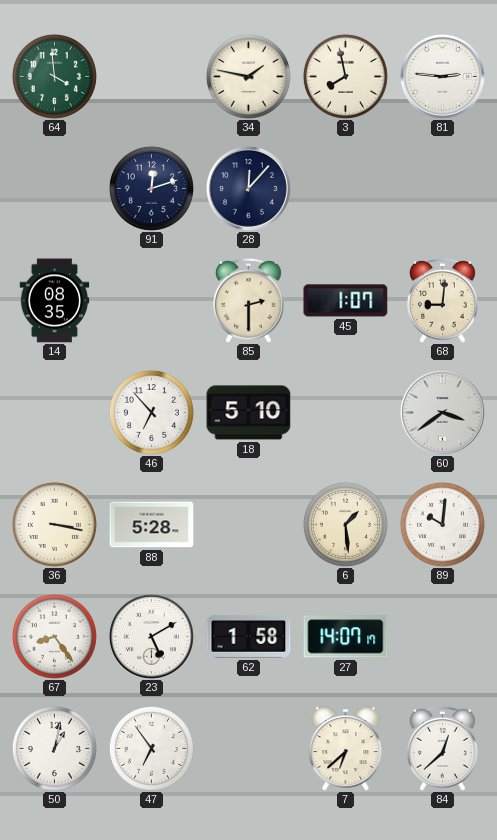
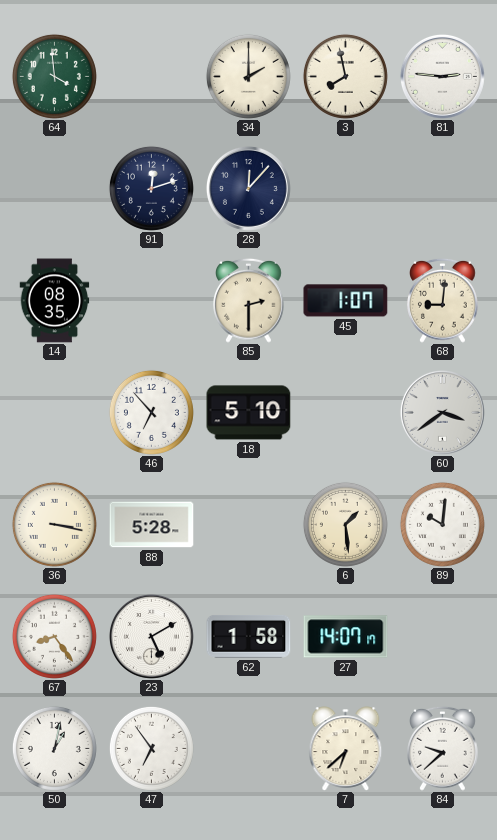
34: 1:47 -> 2:00 (248, 76)
84: 12:38 -> 9:38 (443, 748)
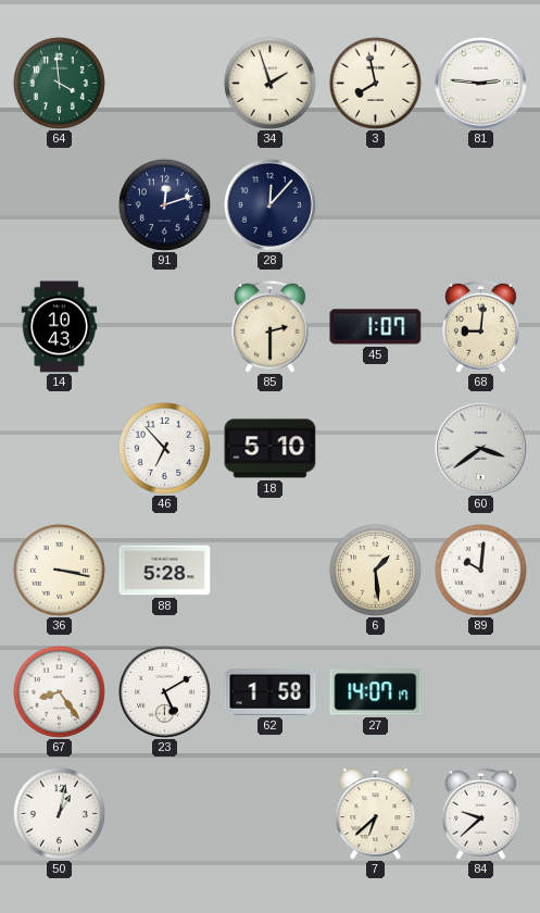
34: 2:00 -> 1:57 (269, 83)
14: 08:35 -> 10:43 (60, 327)
47: 6:54 -> none (151, 748)
